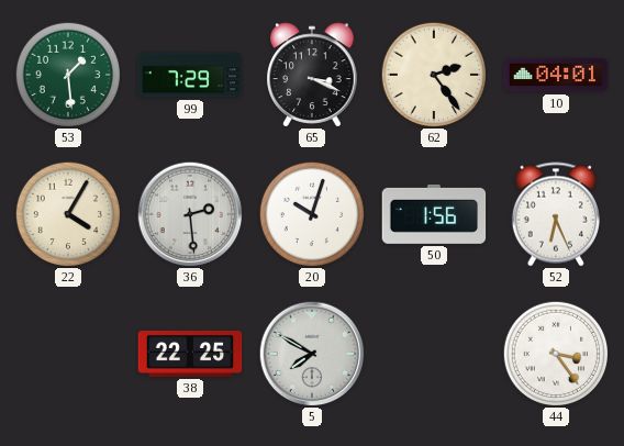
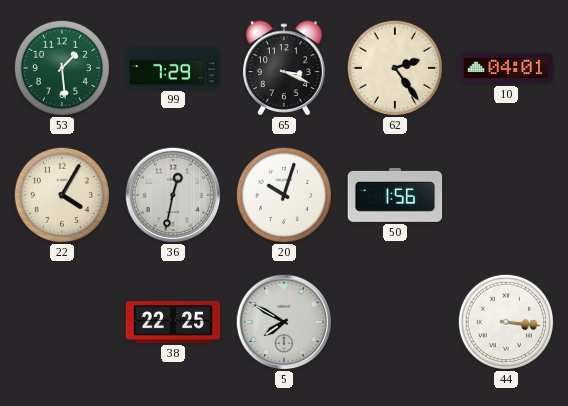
36: 2:29 -> 12:32 (173, 195)
52: 6:26 -> none (556, 214)
44: 3:24 -> 3:16 (505, 321)
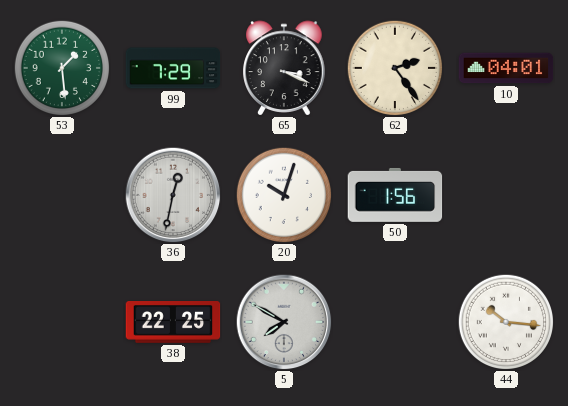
22: 4:05 -> none (61, 194)
44: 3:16 -> 10:16 (505, 321)
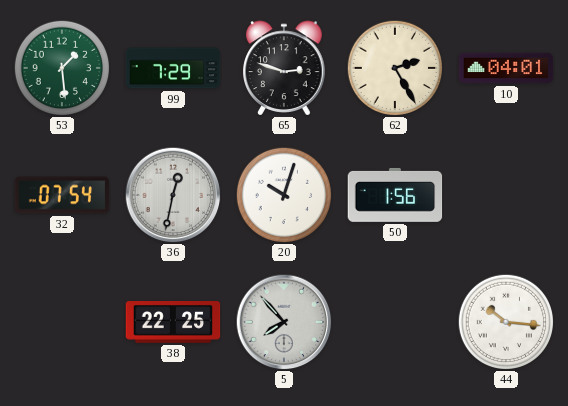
65: 3:19 -> 2:48 (284, 68)
62: 2:24 -> 2:25 (394, 67)
32: none -> 07:54 (62, 195)
5: 7:50 -> 7:53 (284, 322)
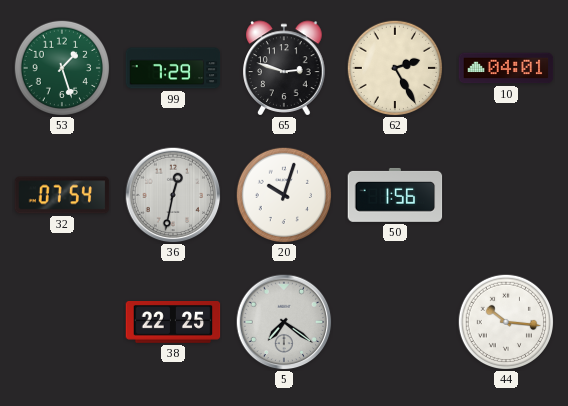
53: 1:29 -> 1:27 (61, 67)
5: 7:53 -> 7:21 (284, 322)
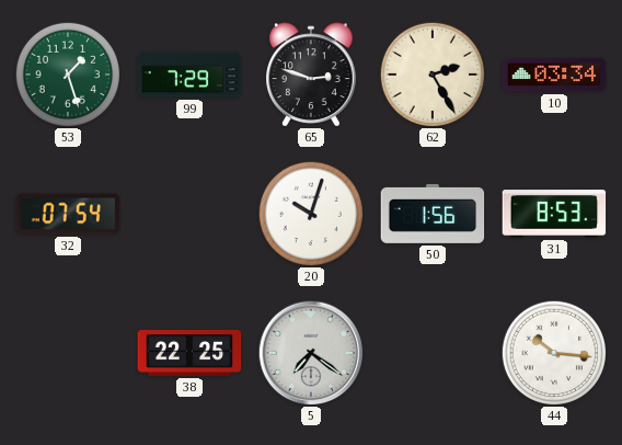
10: 04:01 -> 03:34 (554, 75)
36: 12:32 -> none (173, 195)
31: none -> 8:53 (554, 214)
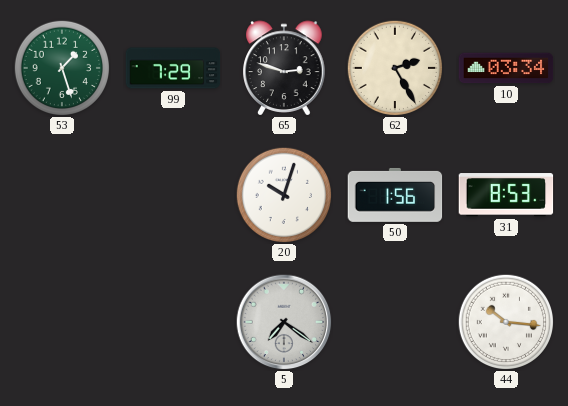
32: 07:54 -> none (68, 214)
38: 22:25 -> none (189, 354)
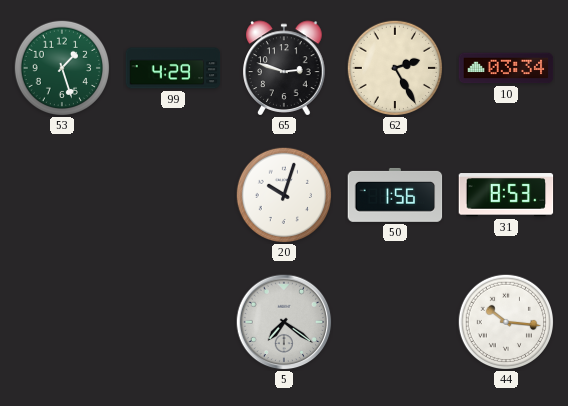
99: 7:29 -> 4:29 (173, 68)
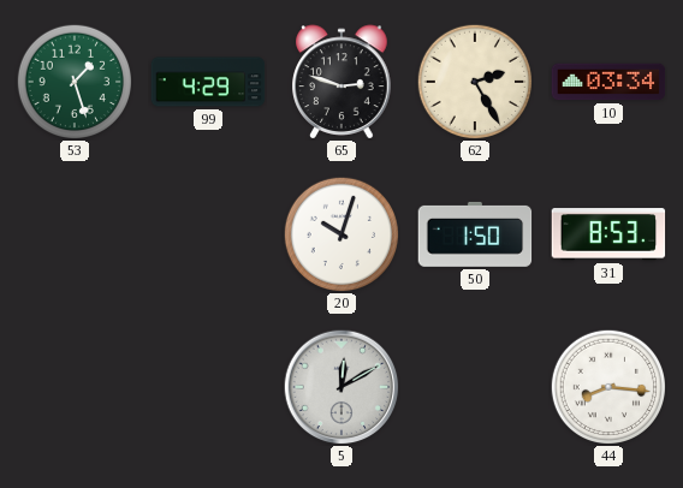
50: 1:56 -> 1:50 (475, 234)
5: 7:21 -> 12:10 (341, 387)
44: 10:16 -> 8:16 (607, 386)
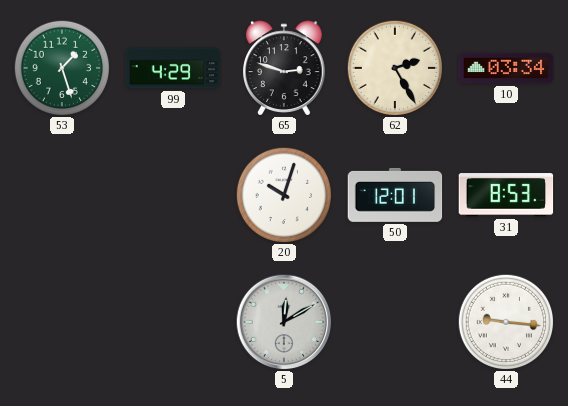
50: 1:50 -> 12:01 (395, 195)
44: 8:16 -> 9:16 (505, 321)
